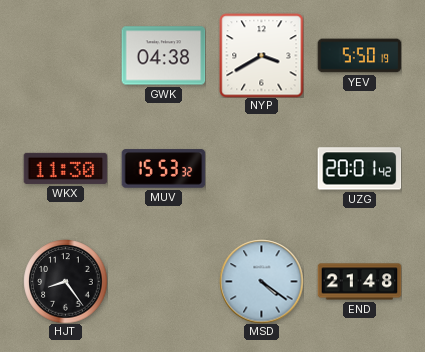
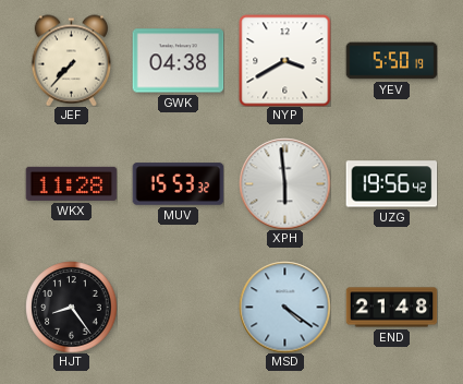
JEF: none -> 7:37 (71, 60)
WKX: 11:30 -> 11:28 (71, 183)
XPH: none -> 5:59 (284, 183)
UZG: 20:01 -> 19:56 (391, 184)
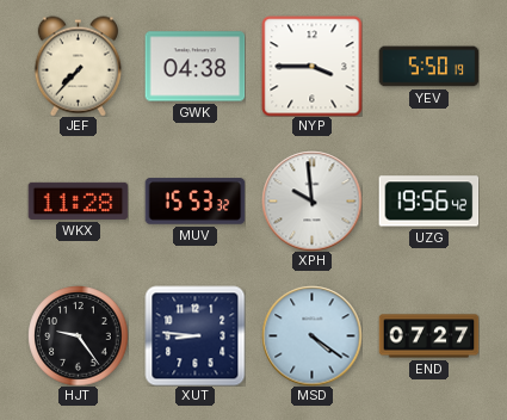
NYP: 3:40 -> 3:45 (311, 66)
XPH: 5:59 -> 9:59 (311, 200)
HJT: 8:24 -> 9:24 (78, 335)
XUT: none -> 8:46 (194, 335)
END: 21:48 -> 07:27 (428, 336)
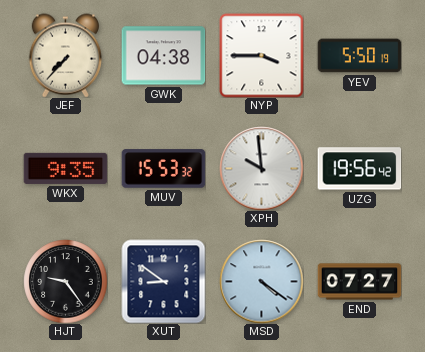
WKX: 11:28 -> 9:35 (65, 168)
XUT: 8:46 -> 8:51 (163, 281)
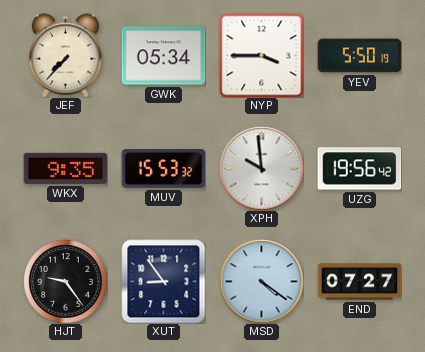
GWK: 04:38 -> 05:34 (163, 56)
XUT: 8:51 -> 8:54 (163, 281)
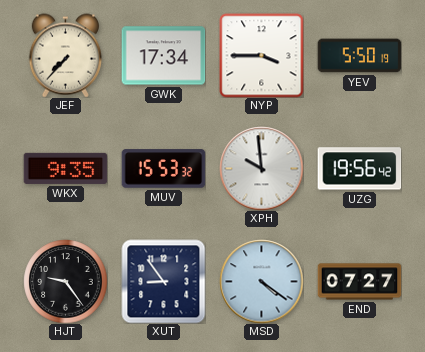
GWK: 05:34 -> 17:34 (163, 56)
